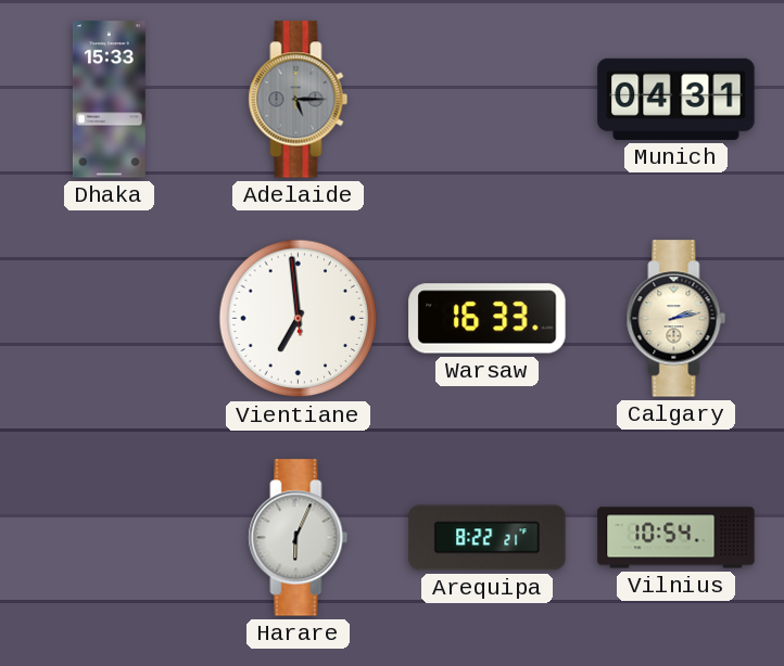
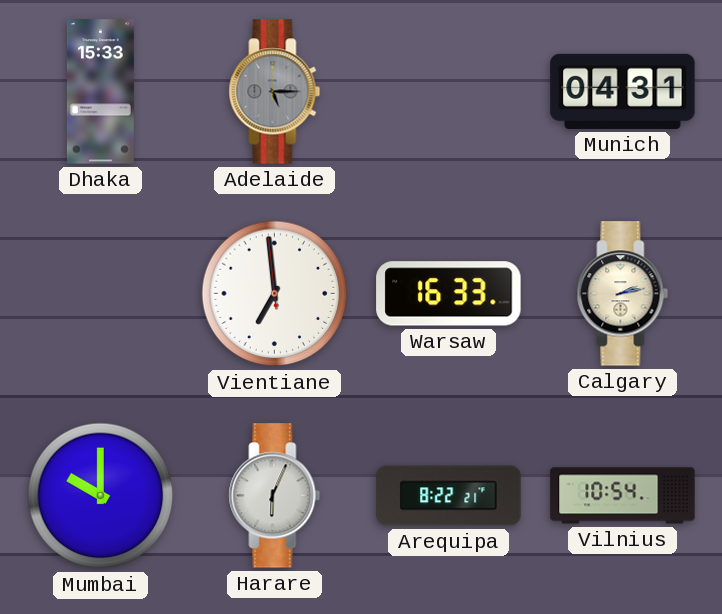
Mumbai: none -> 10:00 (101, 496)
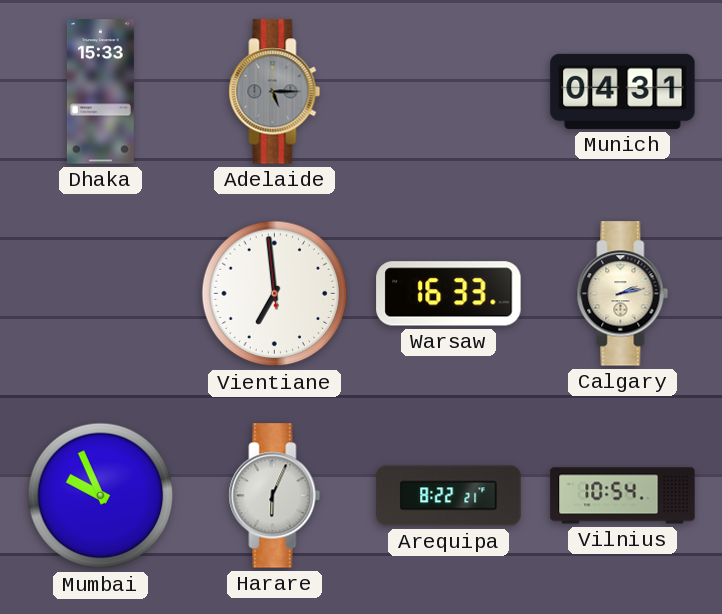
Mumbai: 10:00 -> 9:56 (101, 496)
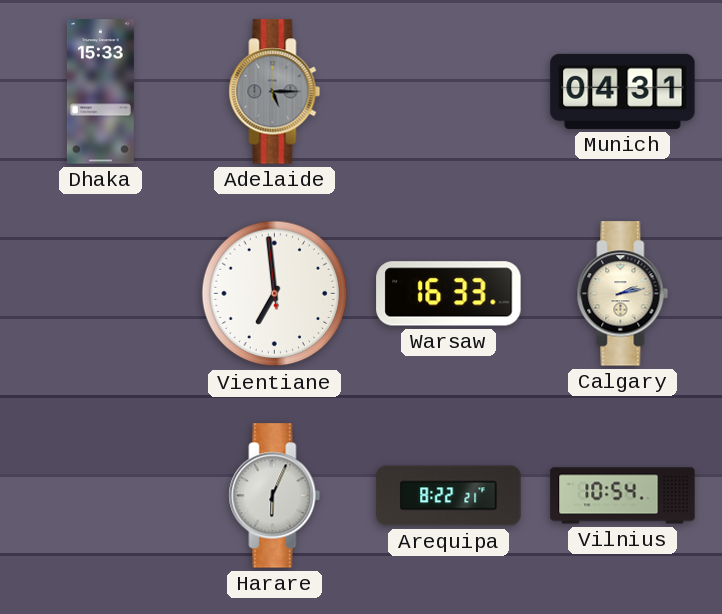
Mumbai: 9:56 -> none (101, 496)
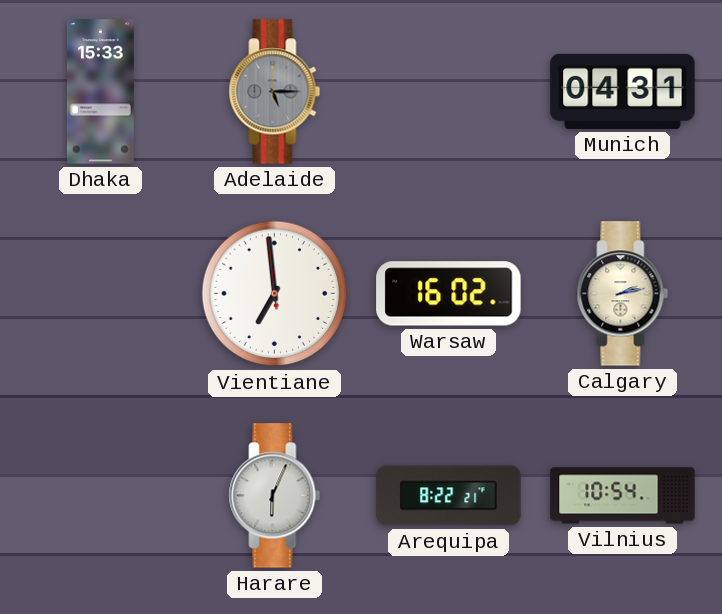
Warsaw: 16:33 -> 16:02 (449, 294)
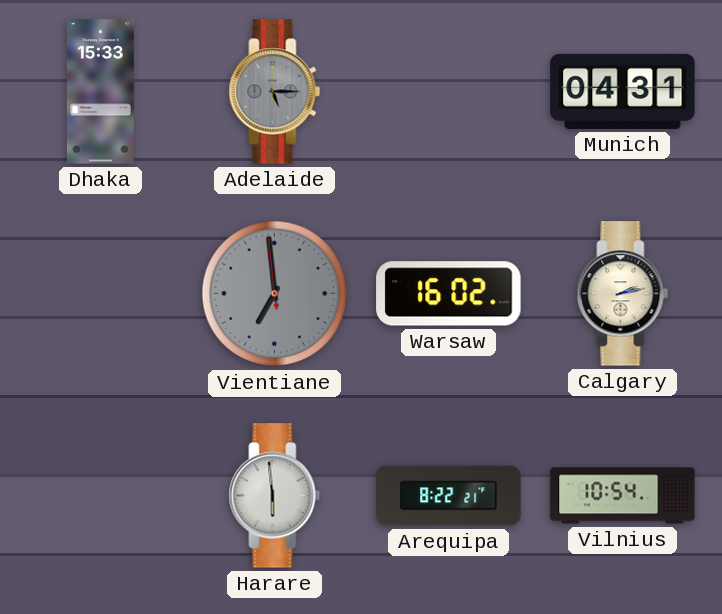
Vientiane dial: white -> grey (275, 294)
Harare: 6:04 -> 5:59 (275, 496)
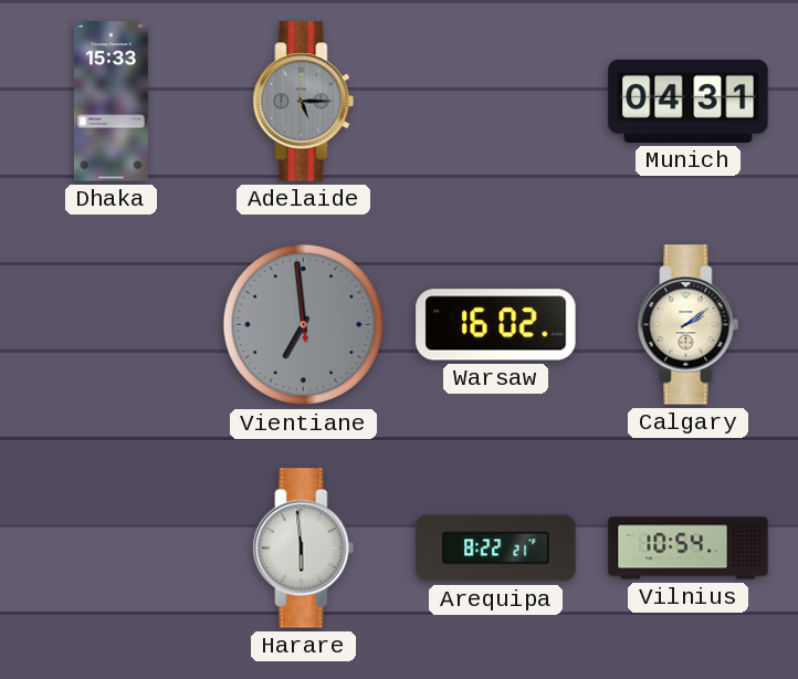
Calgary: 2:13 -> 2:09 (689, 325)
